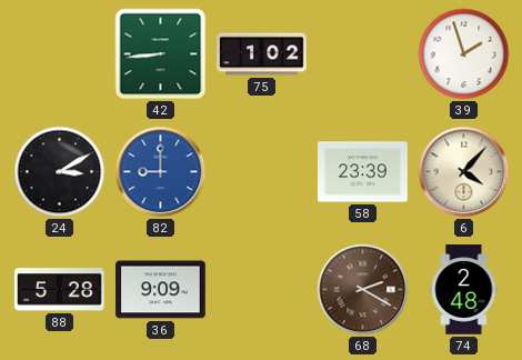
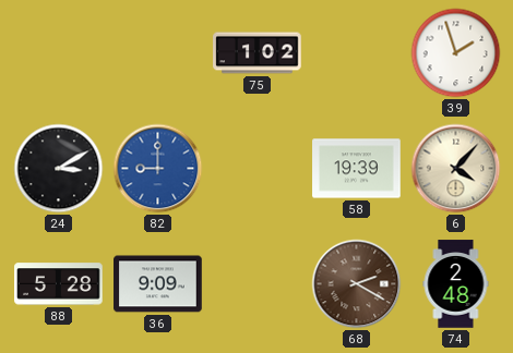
42: 8:44 -> none (161, 54)
58: 23:39 -> 19:39 (357, 169)
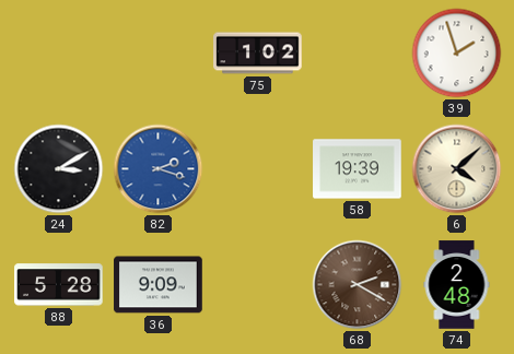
82: 9:00 -> 2:18 (159, 169)
6: 4:07 -> 4:08 (457, 169)
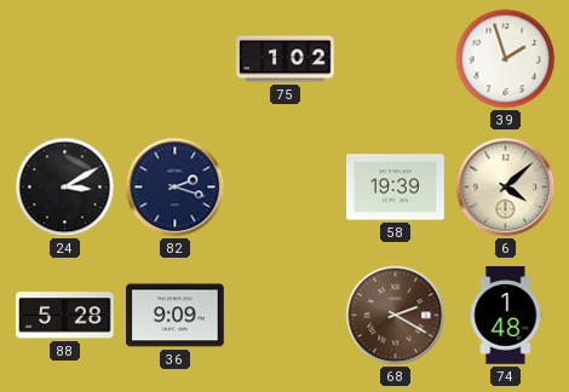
82 dial: blue -> navy (176, 188)
74: 2:48 -> 1:48 (506, 316)
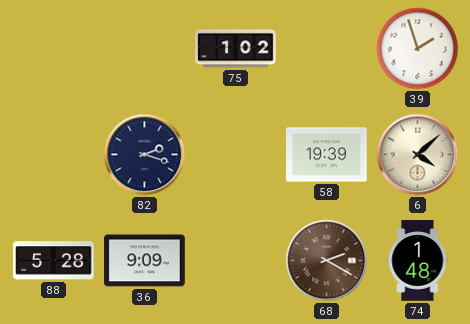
24: 3:10 -> none (65, 188)
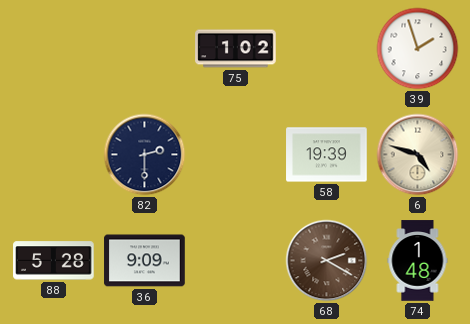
82: 2:18 -> 2:30 (145, 155)
6: 4:08 -> 4:48 (418, 155)
